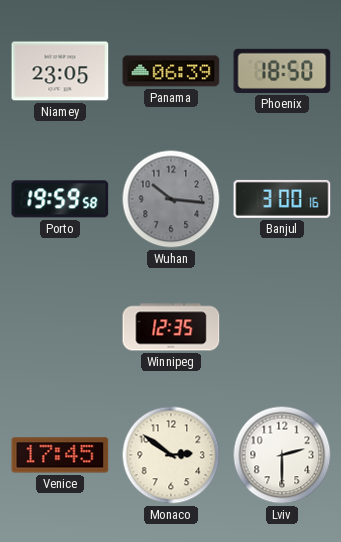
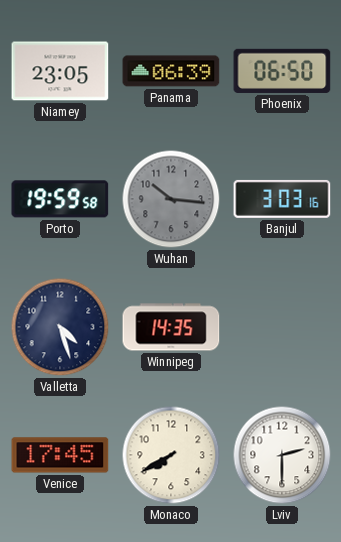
Phoenix: 18:50 -> 06:50 (282, 71)
Banjul: 3:00 -> 3:03 (282, 199)
Valletta: none -> 4:27 (60, 327)
Winnipeg: 12:35 -> 14:35 (171, 327)
Monaco: 2:51 -> 7:40 (171, 455)
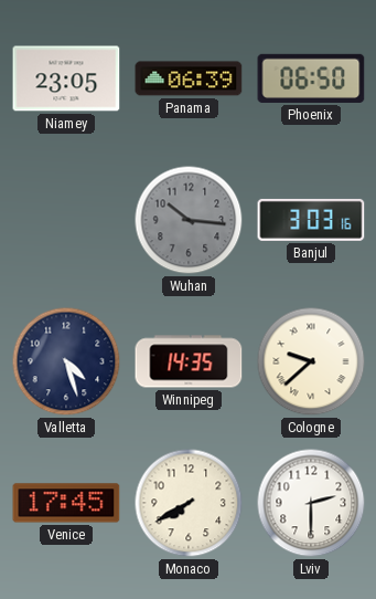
Porto: 19:59 -> none (60, 199)
Cologne: none -> 9:38 (311, 361)
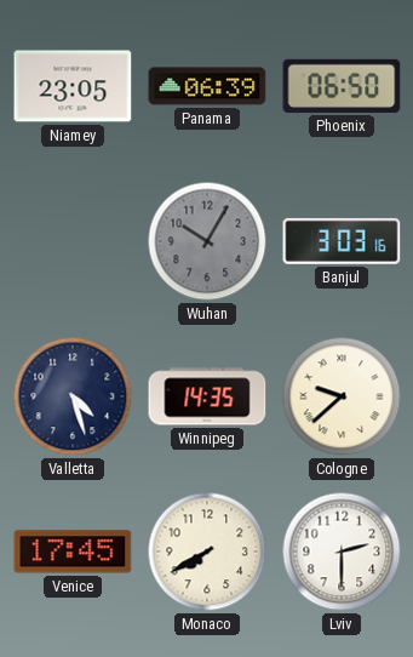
Wuhan: 10:16 -> 10:05 (207, 241)
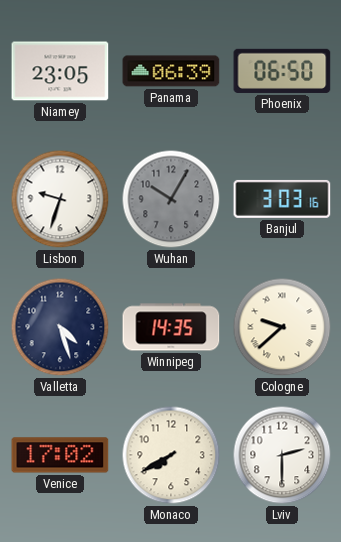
Lisbon: none -> 9:33 (60, 199)
Venice: 17:45 -> 17:02 (60, 455)
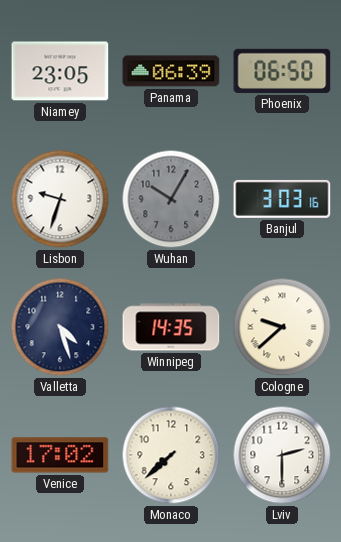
Monaco: 7:40 -> 7:38 (171, 455)
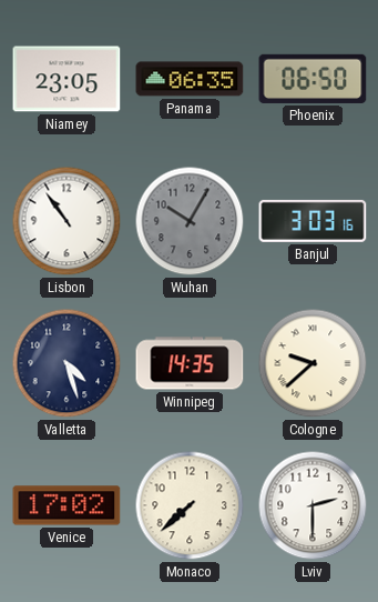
Panama: 06:39 -> 06:35 (190, 79)
Lisbon: 9:33 -> 10:54 (67, 221)
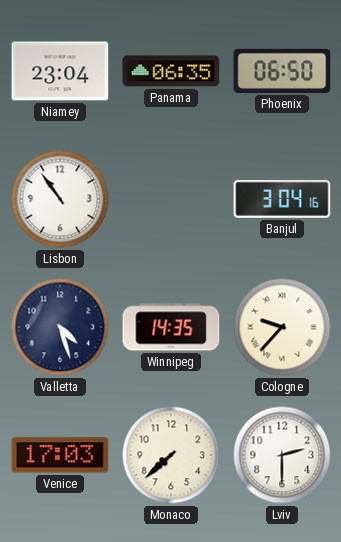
Niamey: 23:05 -> 23:04 (60, 71)
Wuhan: 10:05 -> none (190, 221)
Banjul: 3:03 -> 3:04 (282, 199)
Cologne: 9:38 -> 9:37 (282, 327)
Venice: 17:02 -> 17:03 (60, 455)
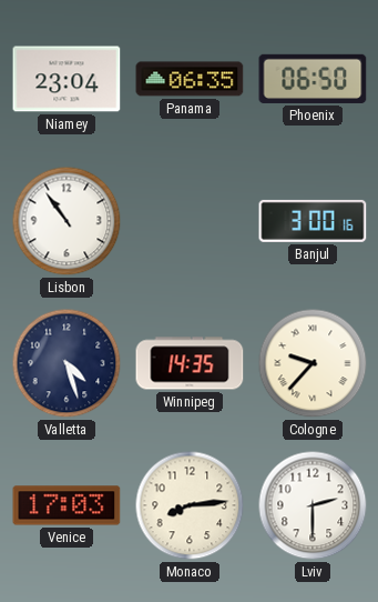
Banjul: 3:04 -> 3:00 (313, 221)
Monaco: 7:38 -> 8:14 (190, 505)
